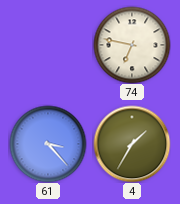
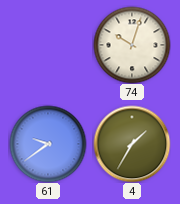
74: 6:47 -> 10:03 (132, 45)
61: 3:23 -> 9:39 (48, 144)
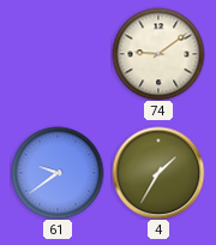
74: 10:03 -> 9:09 (158, 54)
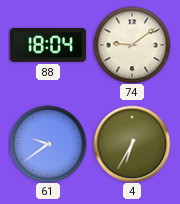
88: none -> 18:04 (48, 45)
4: 1:35 -> 6:35 (132, 144)
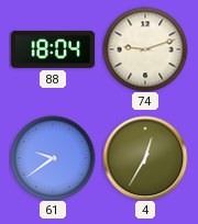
74: 9:09 -> 9:12 (145, 49)
4: 6:35 -> 12:35 (145, 158)
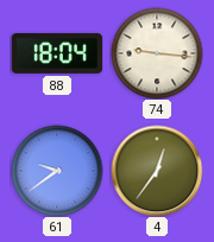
74: 9:12 -> 9:16 (157, 53)
4: 12:35 -> 12:36 (157, 171)
